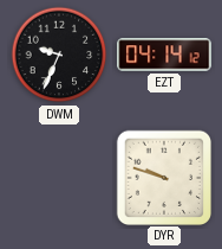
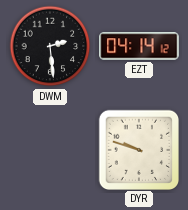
DWM: 9:34 -> 2:29 (50, 46)
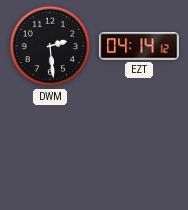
DYR: 9:48 -> none (138, 149)
